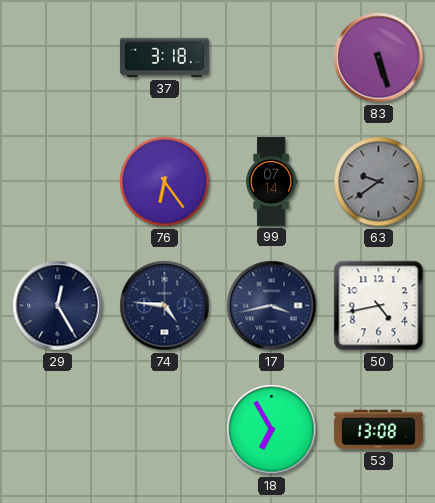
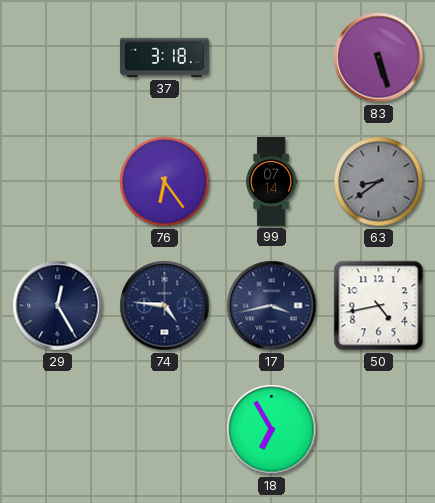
63: 9:39 -> 8:39 (379, 182)
53: 13:08 -> none (378, 430)
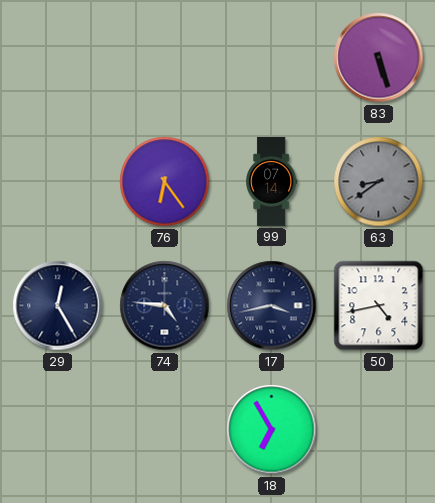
37: 3:18 -> none (164, 58)
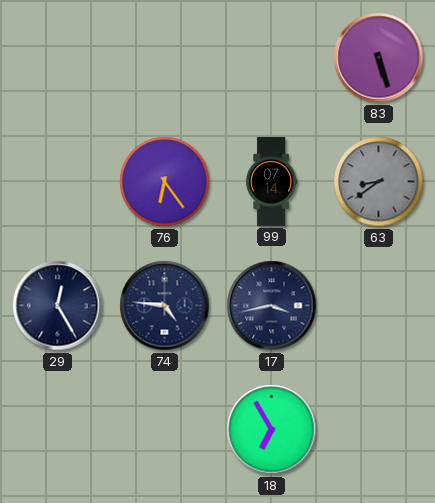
50: 4:43 -> none (379, 306)
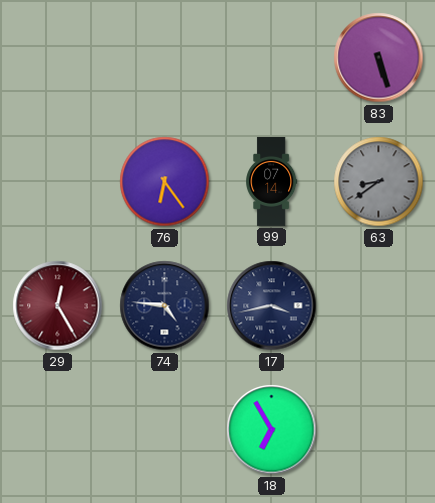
29 dial: navy -> burgundy (58, 306)
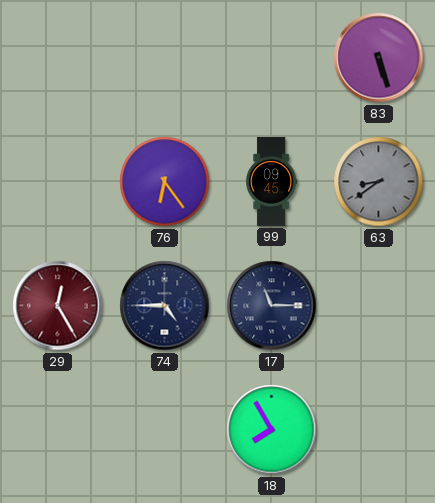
99: 07:14 -> 09:45 (272, 181)
74: 4:46 -> 4:45 (165, 306)
17: 3:43 -> 11:15 (272, 306)
18: 6:55 -> 7:55 (272, 430)
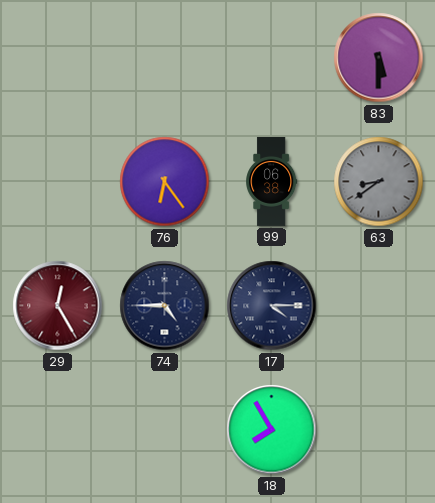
83: 5:27 -> 5:30 (379, 58)
99: 09:45 -> 06:38 (272, 181)
17: 11:15 -> 4:15 (272, 306)
